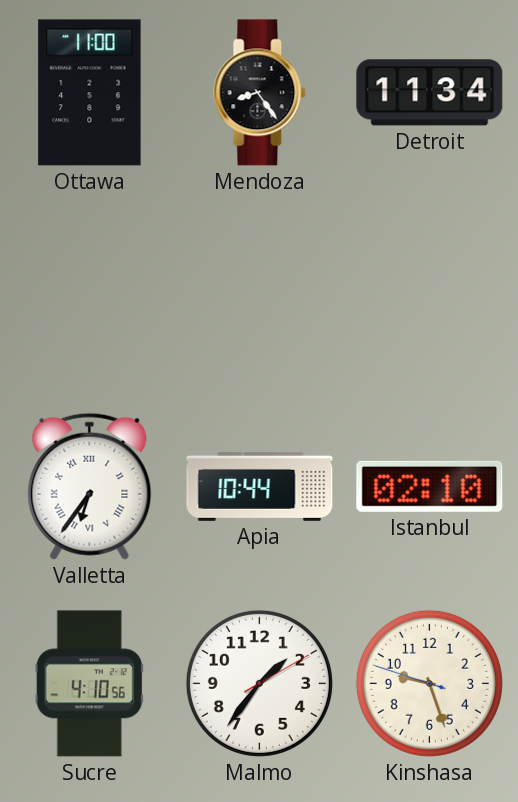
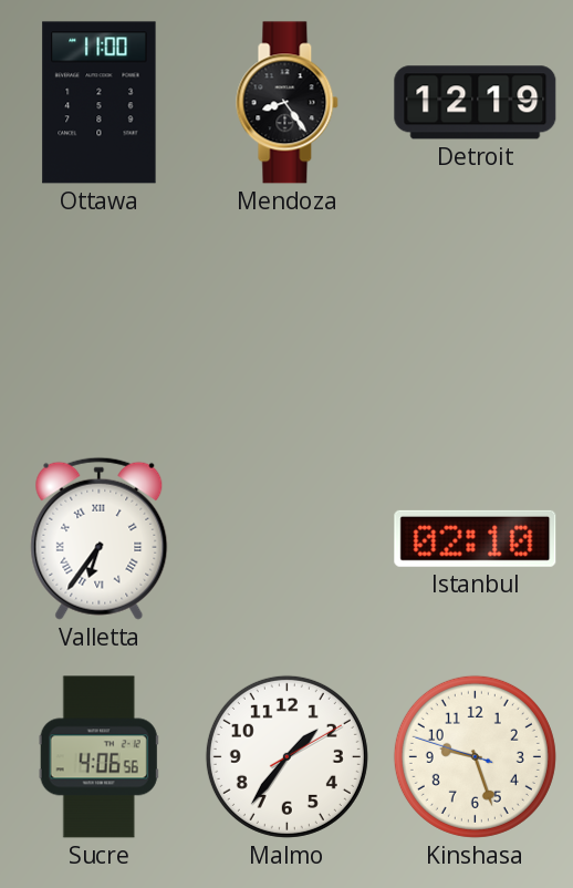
Detroit: 11:34 -> 12:19 (476, 103)
Apia: 10:44 -> none (260, 486)
Sucre: 4:10 -> 4:06 (98, 757)
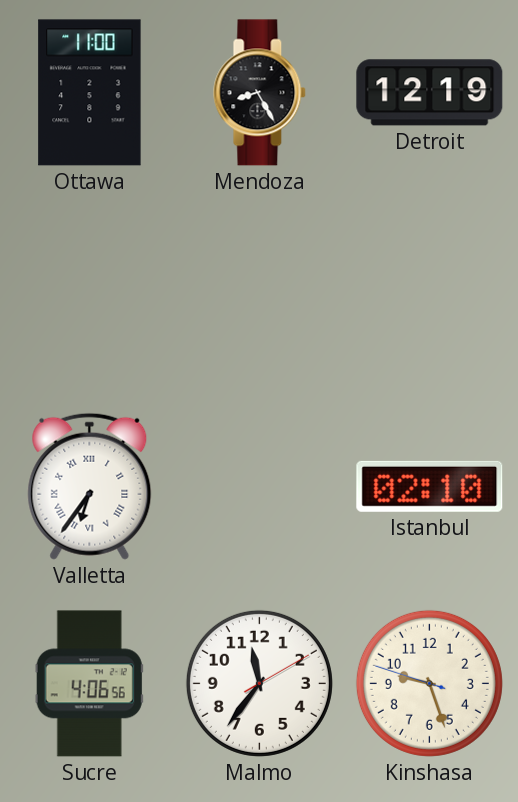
Mendoza: 8:24 -> 8:25 (260, 93)
Malmo: 1:36 -> 11:36 (259, 683)
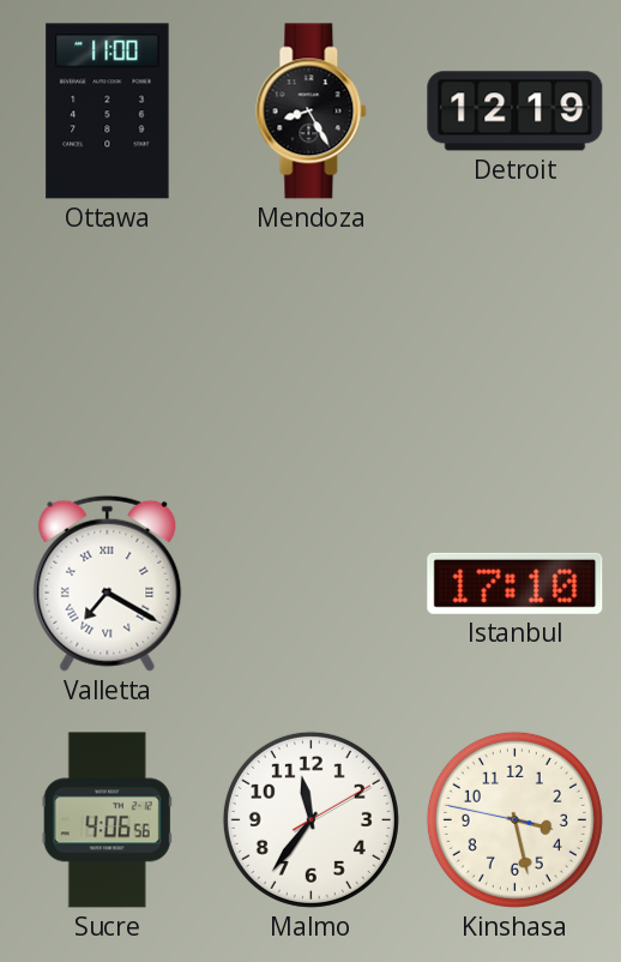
Valletta: 6:36 -> 7:20 (108, 583)
Istanbul: 02:10 -> 17:10 (516, 583)
Kinshasa: 9:26 -> 3:27 (514, 819)
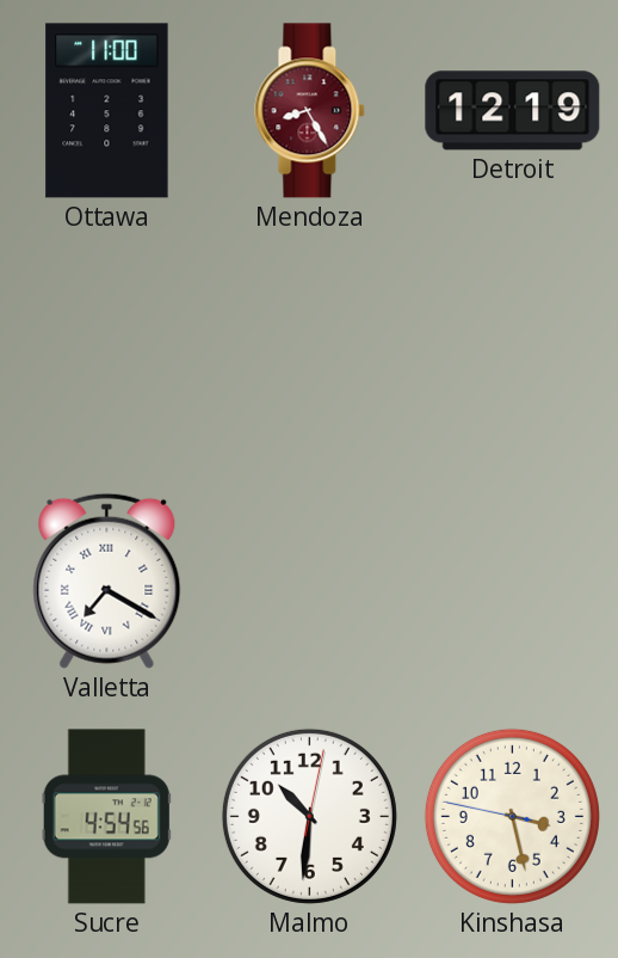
Mendoza dial: black -> burgundy (310, 111)
Istanbul: 17:10 -> none (516, 583)
Sucre: 4:06 -> 4:54 (106, 817)
Malmo: 11:36 -> 10:31 (309, 816)
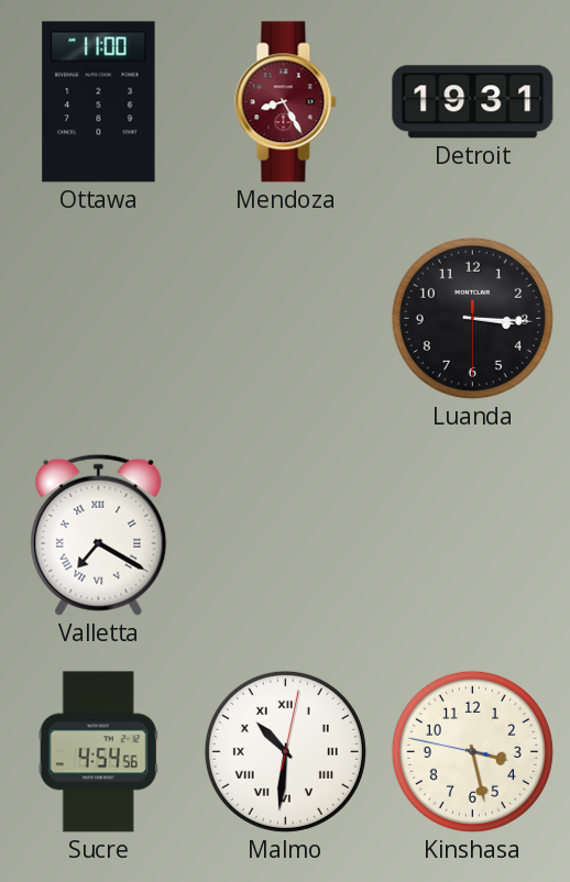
Detroit: 12:19 -> 19:31 (473, 102)
Luanda: none -> 3:15 (472, 318)
Malmo numerals: Arabic -> Roman (285, 751)
